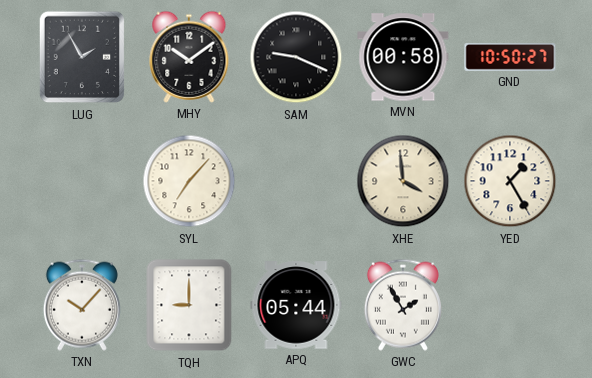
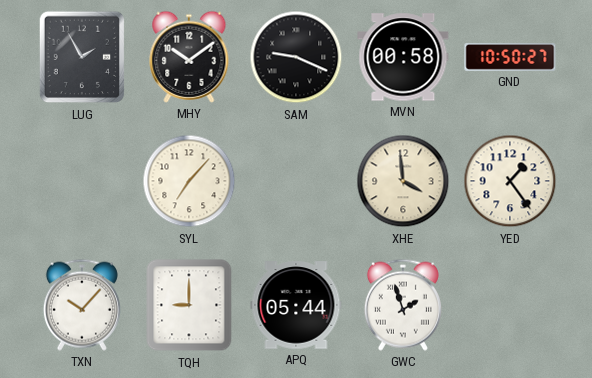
YED: 1:25 -> 1:24 (510, 181)
GWC: 1:55 -> 1:57 (403, 305)
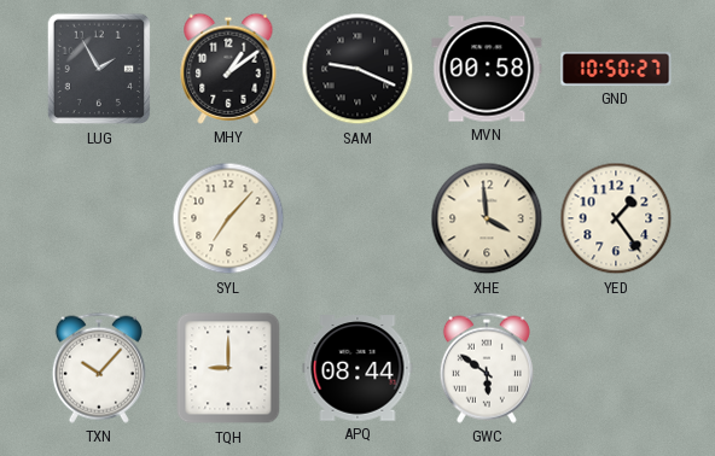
MHY: 10:09 -> 1:09 (228, 69)
APQ: 05:44 -> 08:44 (357, 368)
GWC: 1:57 -> 5:51 (487, 368)
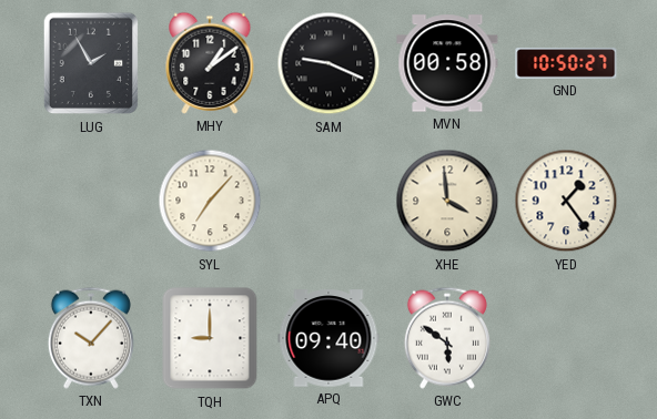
APQ: 08:44 -> 09:40 (328, 338)
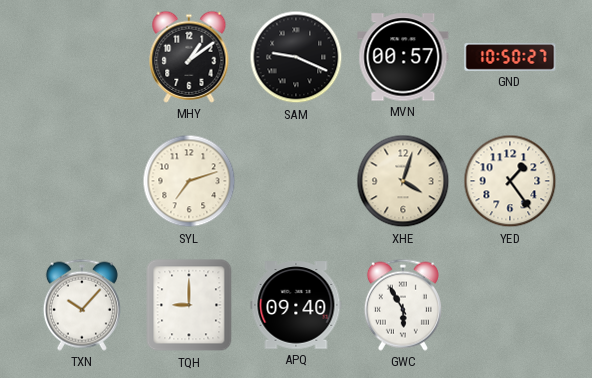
LUG: 1:55 -> none (91, 63)
MVN: 00:58 -> 00:57 (403, 57)
SYL: 7:07 -> 7:12 (189, 181)
XHE: 3:59 -> 4:03 (403, 181)
GWC: 5:51 -> 5:55 (403, 305)
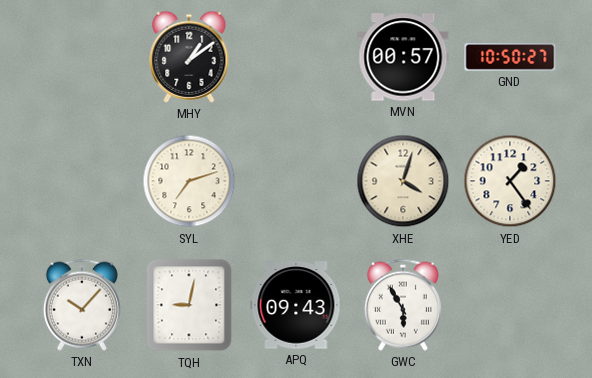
SAM: 9:19 -> none (296, 57)
TQH: 9:00 -> 9:02 (189, 305)
APQ: 09:40 -> 09:43 (296, 305)
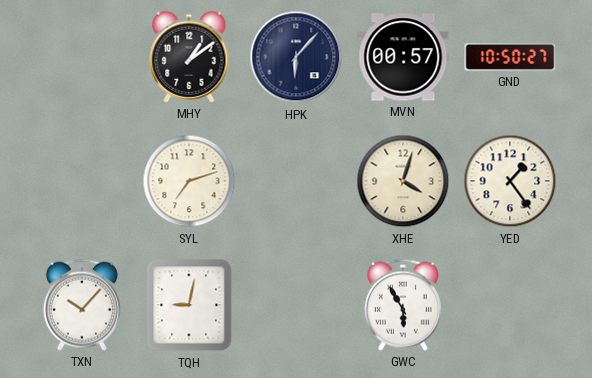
HPK: none -> 6:07 (296, 57)
APQ: 09:43 -> none (296, 305)
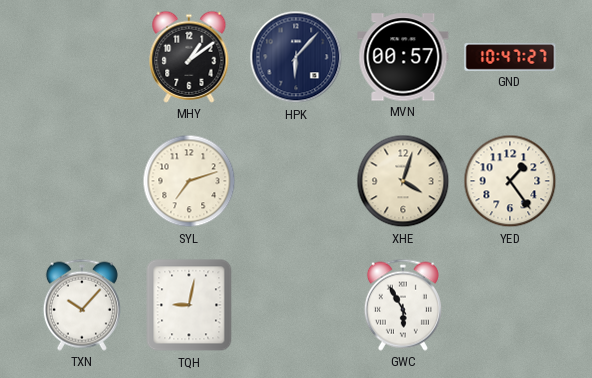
GND: 10:50 -> 10:47 (510, 57)
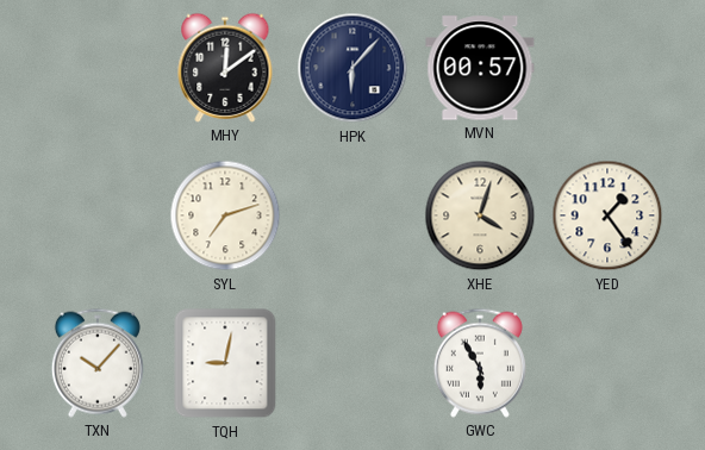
MHY: 1:09 -> 12:09 (225, 68)
GND: 10:47 -> none (510, 57)
